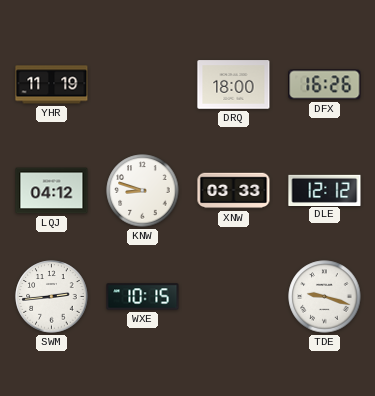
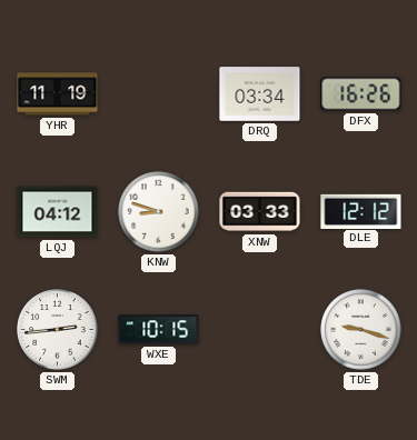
DRQ: 18:00 -> 03:34 (260, 94)
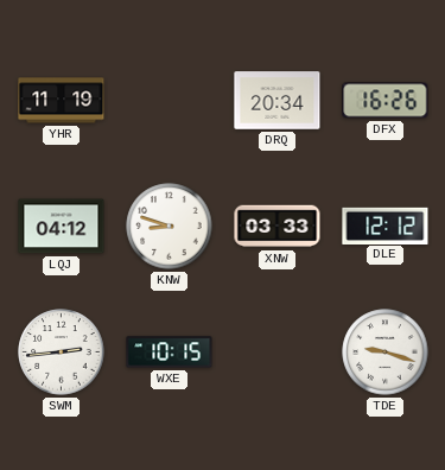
DRQ: 03:34 -> 20:34 (278, 101)
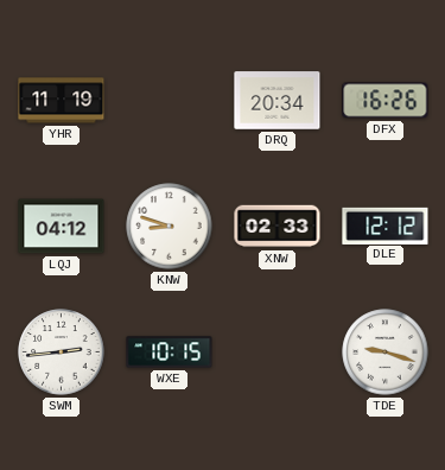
XNW: 03:33 -> 02:33 (278, 227)
